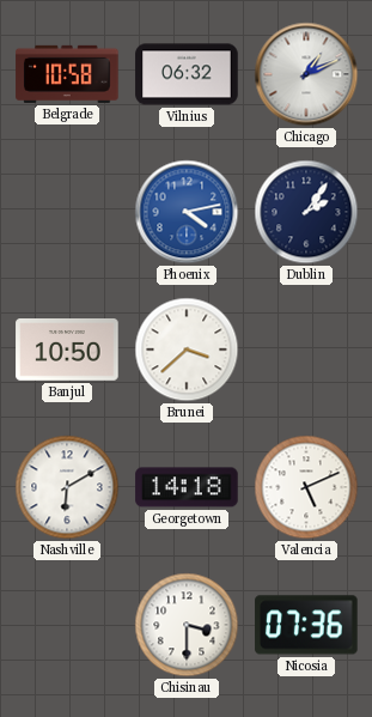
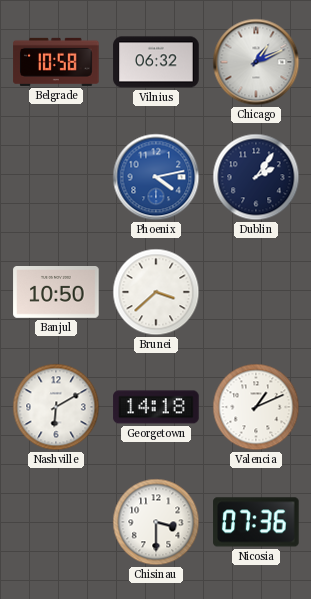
Valencia: 5:11 -> 1:11 (256, 407)
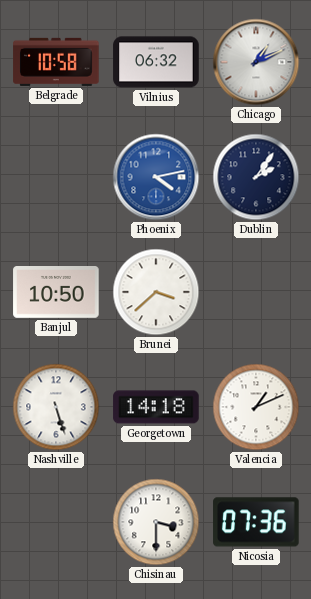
Nashville: 6:10 -> 5:27 (56, 407)
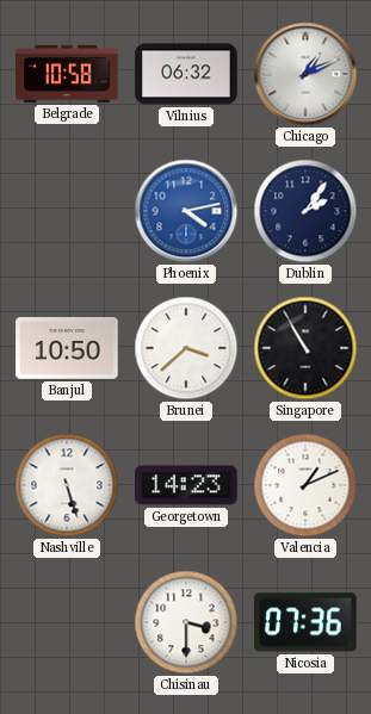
Singapore: none -> 10:55 (305, 348)
Georgetown: 14:18 -> 14:23 (186, 485)
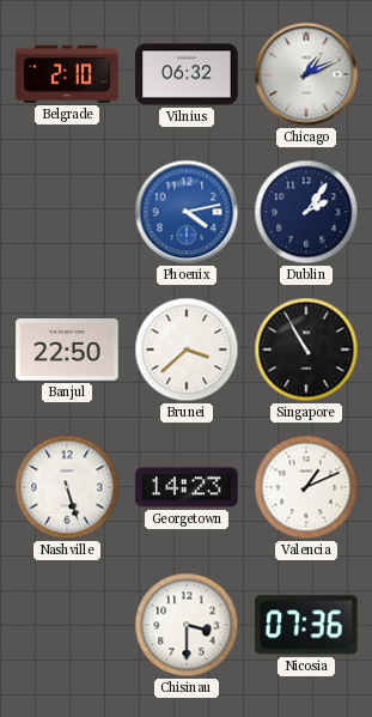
Belgrade: 10:58 -> 2:10 (67, 74)
Banjul: 10:50 -> 22:50 (67, 351)
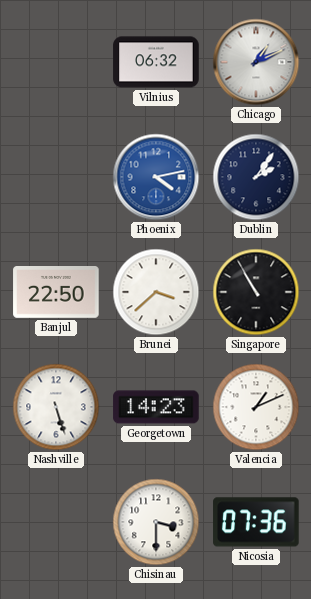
Belgrade: 2:10 -> none (67, 74)
